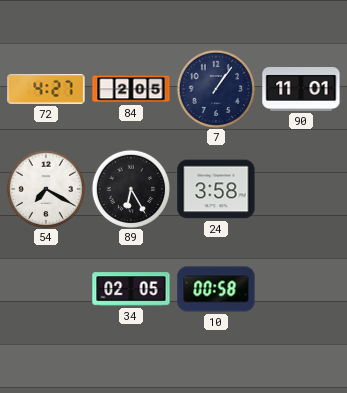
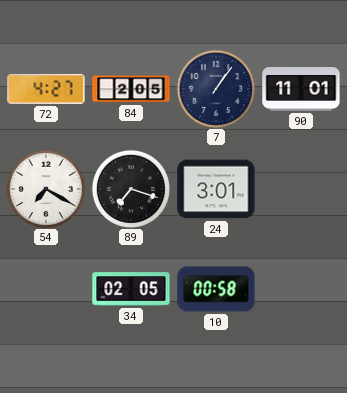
89: 6:25 -> 7:18 (130, 188)
24: 3:58 -> 3:01 (216, 189)
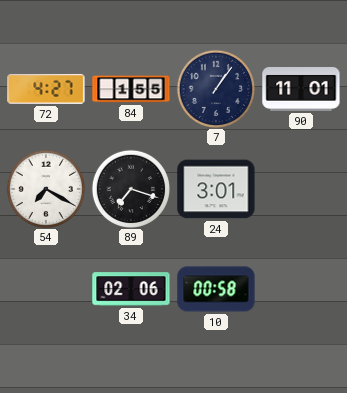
84: 2:05 -> 1:55 (131, 89)
34: 02:05 -> 02:06 (131, 289)
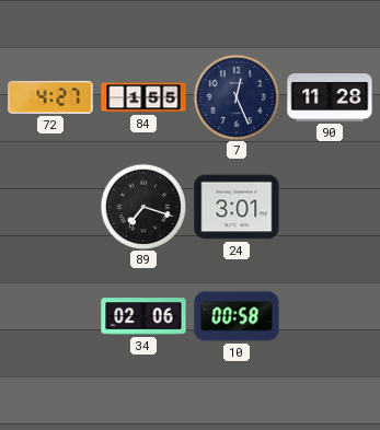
7: 1:06 -> 12:26 (235, 96)
90: 11:01 -> 11:28 (330, 98)
54: 7:20 -> none (45, 188)
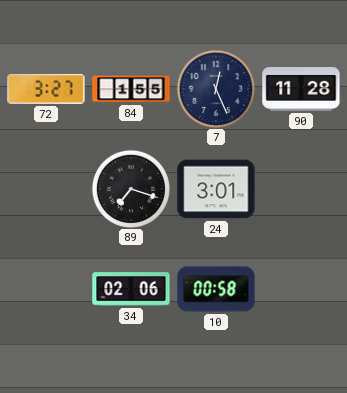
72: 4:27 -> 3:27 (46, 89)
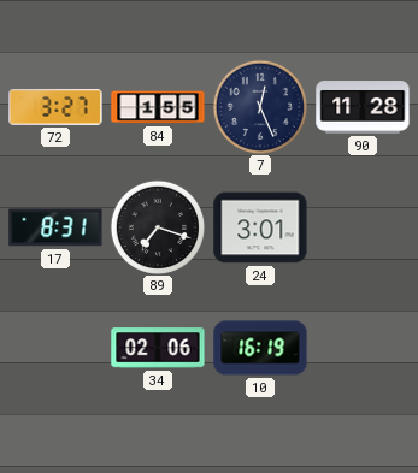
17: none -> 8:31 (55, 227)
10: 00:58 -> 16:19 (260, 348)
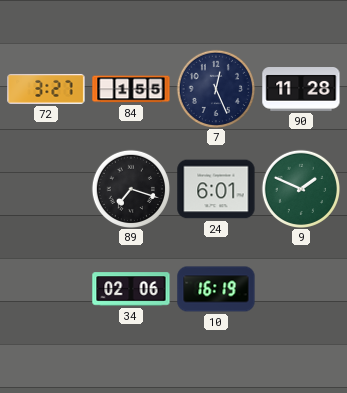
17: 8:31 -> none (55, 227)
24: 3:01 -> 6:01 (216, 189)
9: none -> 1:49 (300, 188)
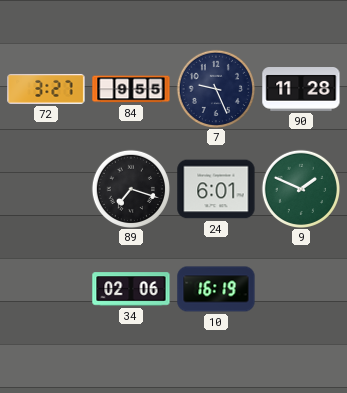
84: 1:55 -> 9:55 (131, 89)
7: 12:26 -> 9:26 (215, 88)
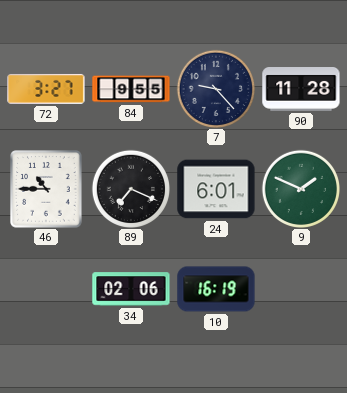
7: 9:26 -> 9:23 (215, 88)
46: none -> 10:45 (46, 189)
89: 7:18 -> 7:19 (130, 188)
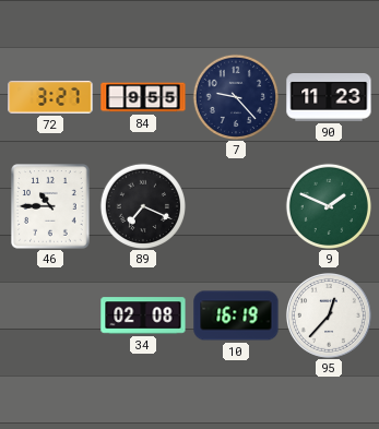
90: 11:28 -> 11:23 (329, 98)
24: 6:01 -> none (216, 189)
34: 02:06 -> 02:08 (143, 315)
95: none -> 12:37 (329, 315)
